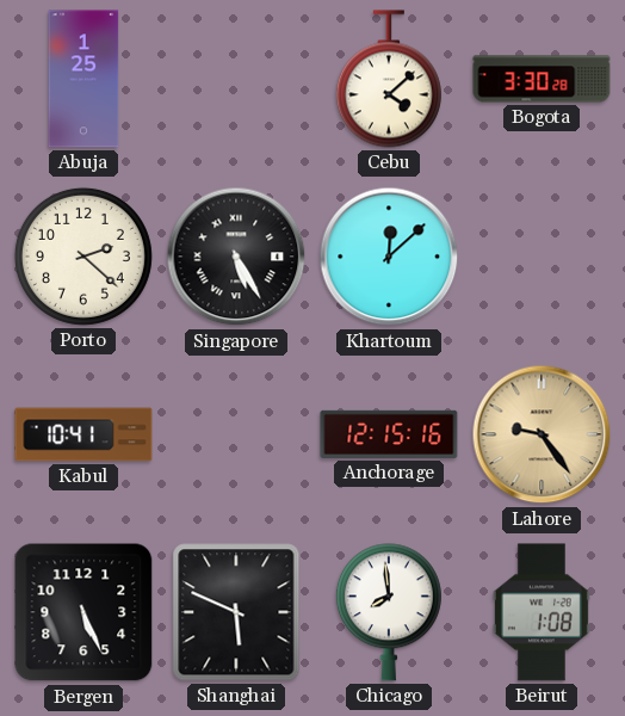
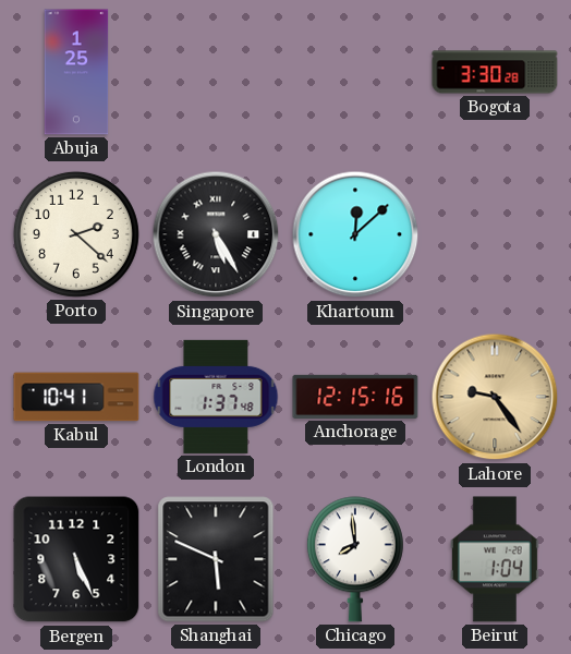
Cebu: 4:08 -> none (389, 79)
London: none -> 1:37 (216, 397)
Beirut: 1:08 -> 1:04 (495, 559)
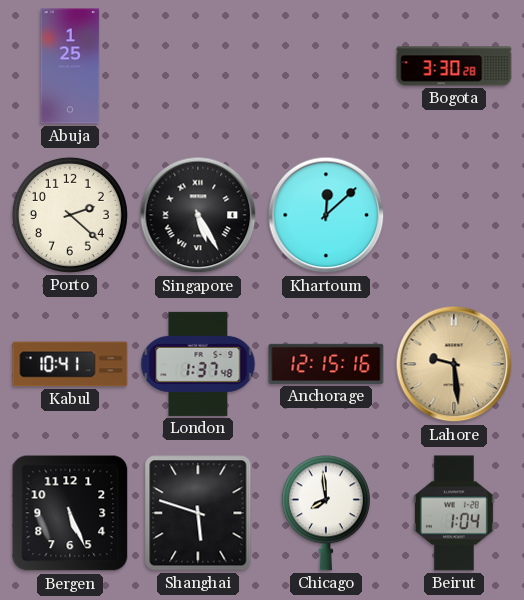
Lahore: 9:24 -> 9:29 (454, 364)
Shanghai: 5:49 -> 5:48 (198, 513)
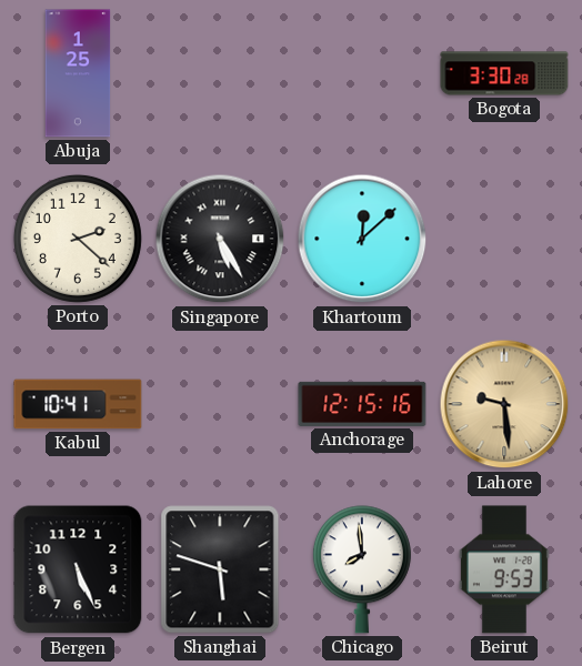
London: 1:37 -> none (198, 364)
Beirut: 1:04 -> 9:53 (504, 569)
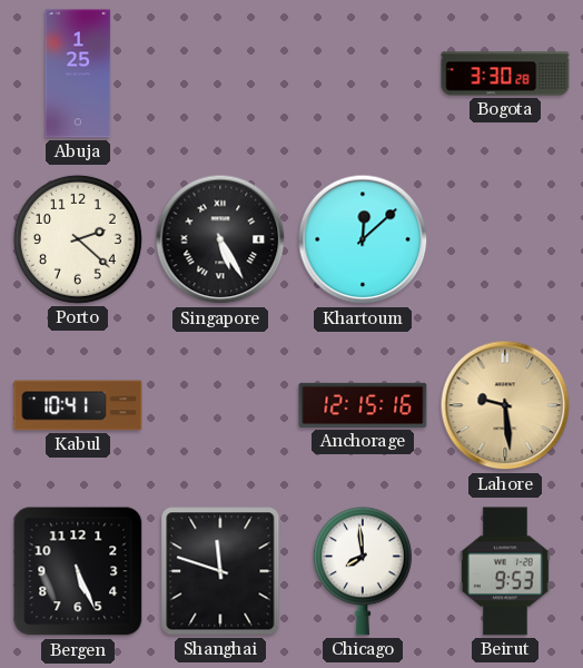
Shanghai: 5:48 -> 11:48 (220, 571)
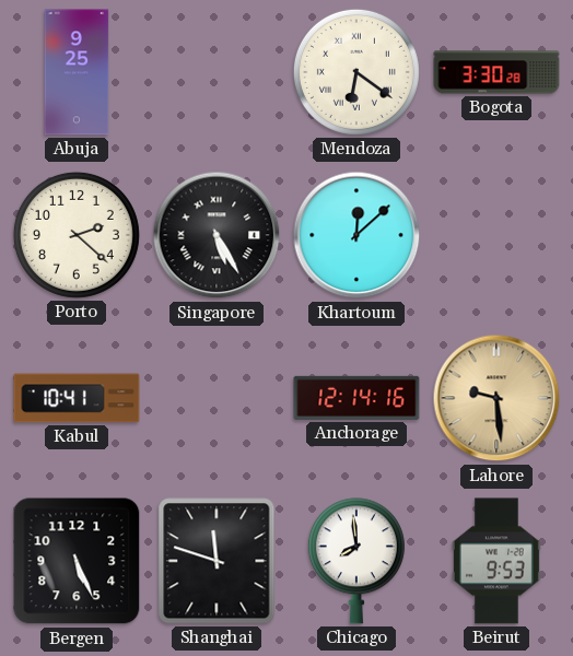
Abuja: 1:25 -> 9:25 (77, 72)
Mendoza: none -> 6:21 (356, 72)
Anchorage: 12:15 -> 12:14 (356, 398)
